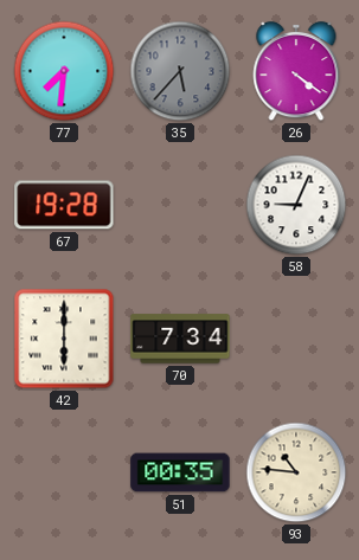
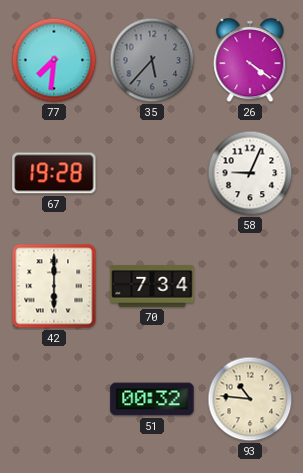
51: 00:35 -> 00:32 (152, 399)
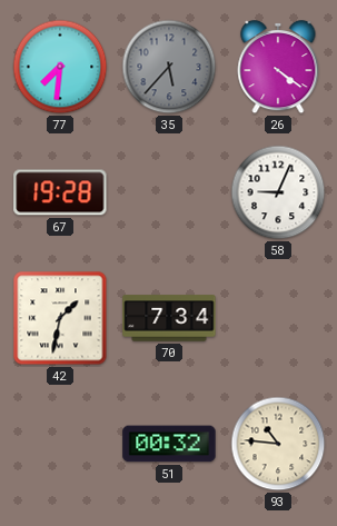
42: 6:00 -> 1:32 (60, 318)
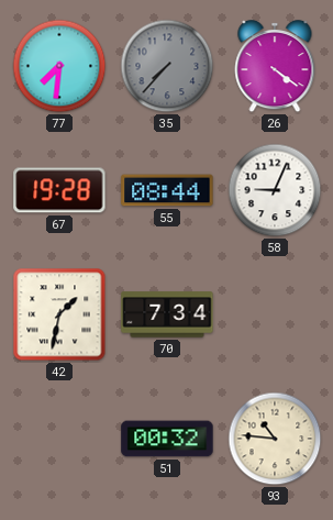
35: 5:37 -> 7:37 (167, 66)
55: none -> 08:44 (167, 190)
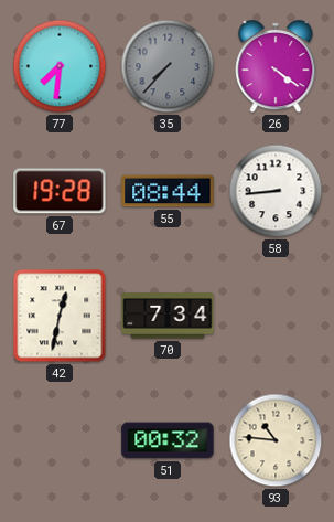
58: 9:04 -> 8:44 (276, 191)
42: 1:32 -> 12:32 (60, 316)
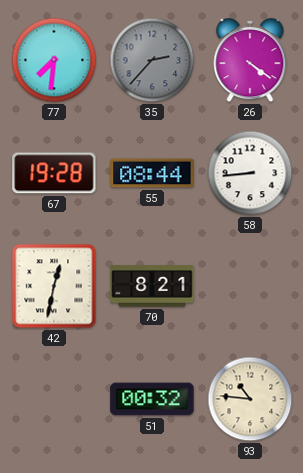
35: 7:37 -> 2:37 (152, 60)
70: 7:34 -> 8:21 (152, 286)
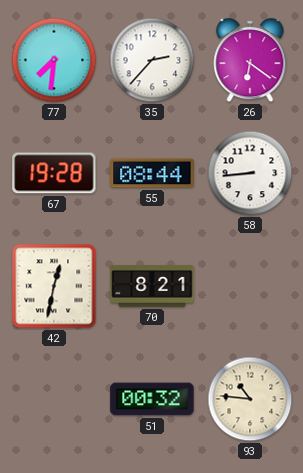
35 dial: grey -> white (152, 60)
26: 4:21 -> 6:21 (250, 60)
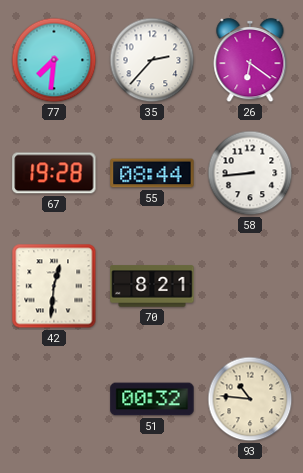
42: 12:32 -> 12:31 (54, 286)
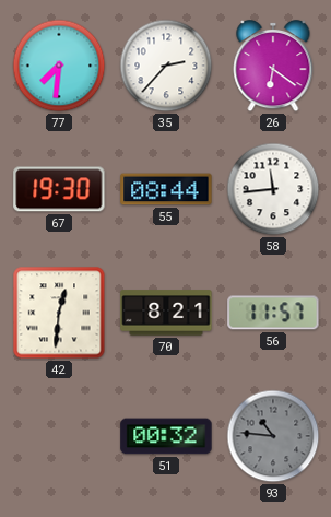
67: 19:28 -> 19:30 (59, 189)
58: 8:44 -> 11:44 (273, 189)
56: none -> 11:57 (273, 313)
93 dial: cream -> grey (273, 436)
